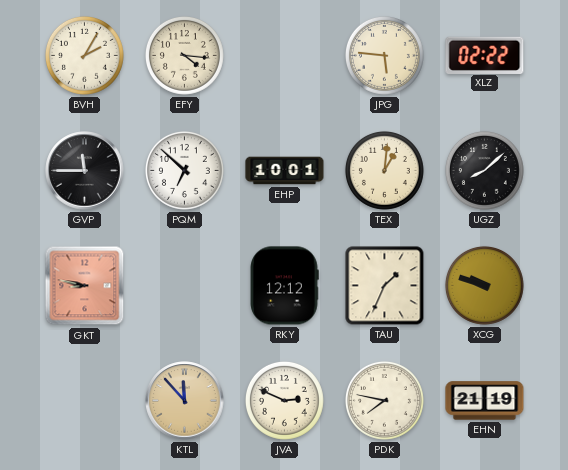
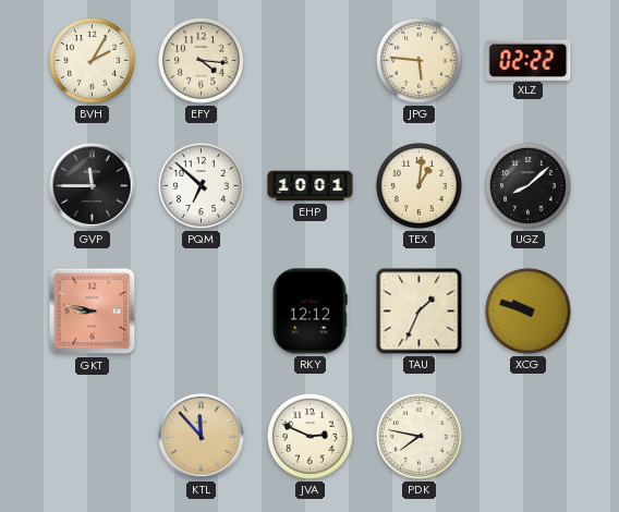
EHN: 21:19 -> none (485, 401)
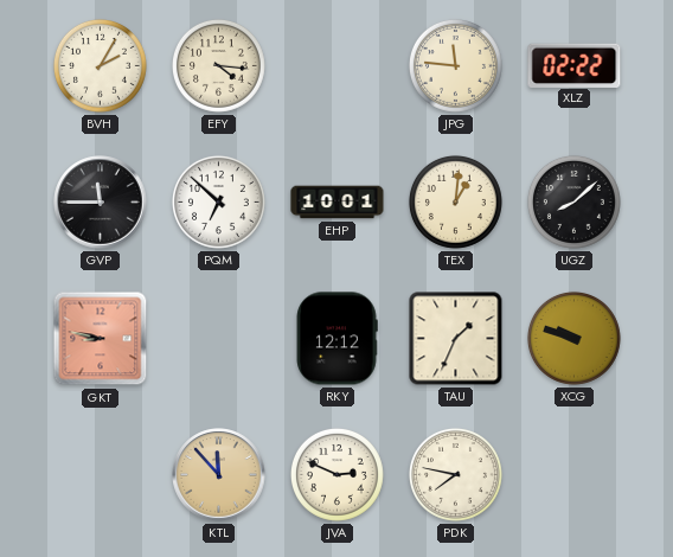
JPG: 5:46 -> 11:46 (455, 65)
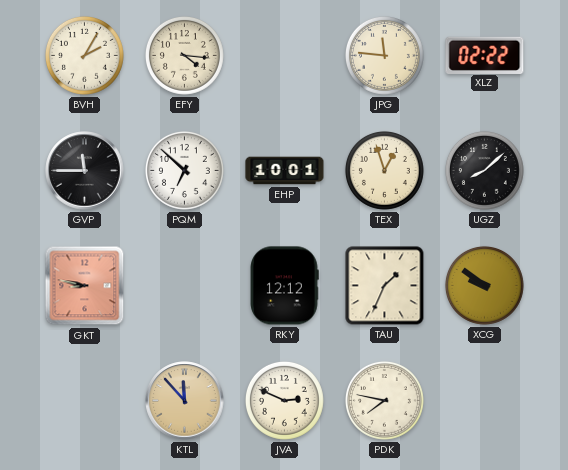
TEX: 1:01 -> 12:57 (384, 170)
XCG: 9:48 -> 9:51 (484, 285)
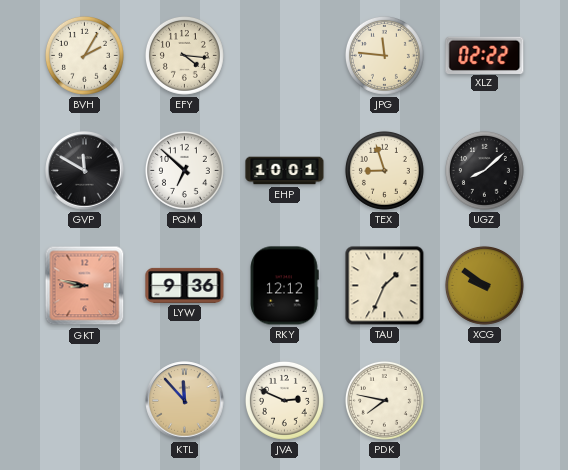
GVP: 11:45 -> 11:50 (85, 171)
TEX: 12:57 -> 8:57 (384, 170)
LYW: none -> 9:36 (185, 285)
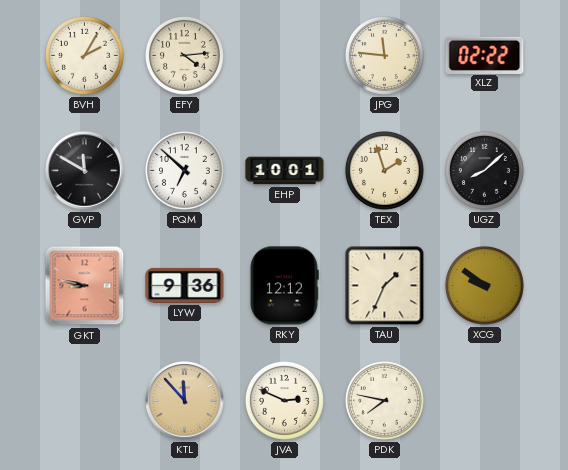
EFY: 4:16 -> 4:14 (184, 55)
TEX: 8:57 -> 1:57 (384, 170)
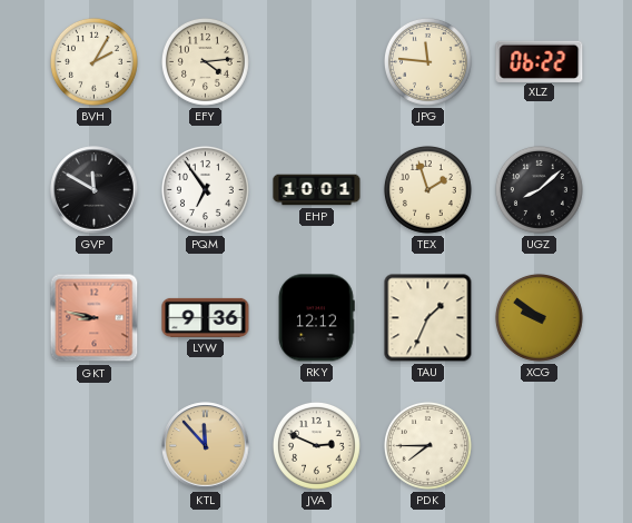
XLZ: 02:22 -> 06:22 (540, 61)
PQM: 6:52 -> 6:54 (205, 189)
PDK: 7:47 -> 7:45 (427, 445)
